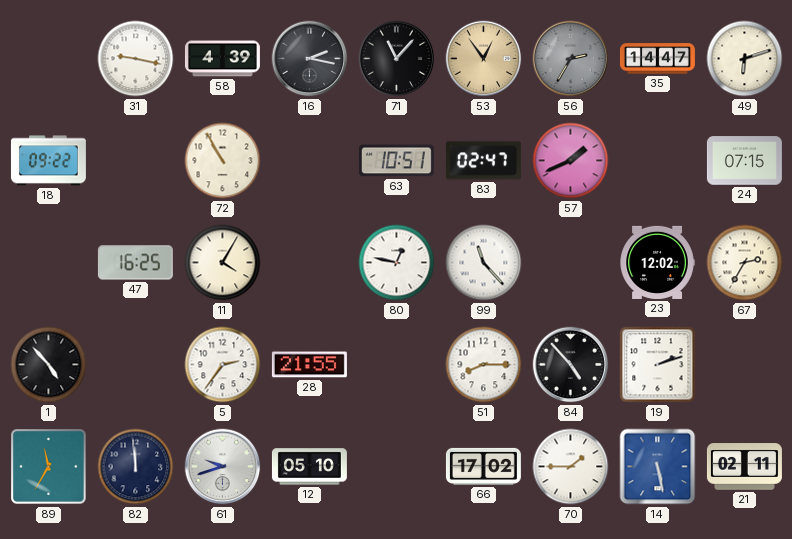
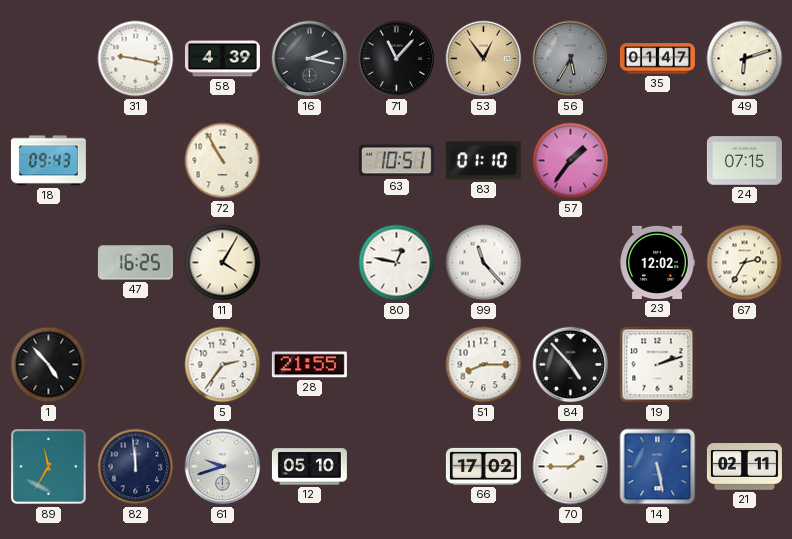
56: 2:35 -> 5:35 (571, 59)
35: 14:47 -> 01:47 (657, 59)
18: 09:22 -> 09:43 (48, 161)
83: 02:47 -> 01:10 (483, 161)
57: 1:41 -> 1:36 (571, 161)
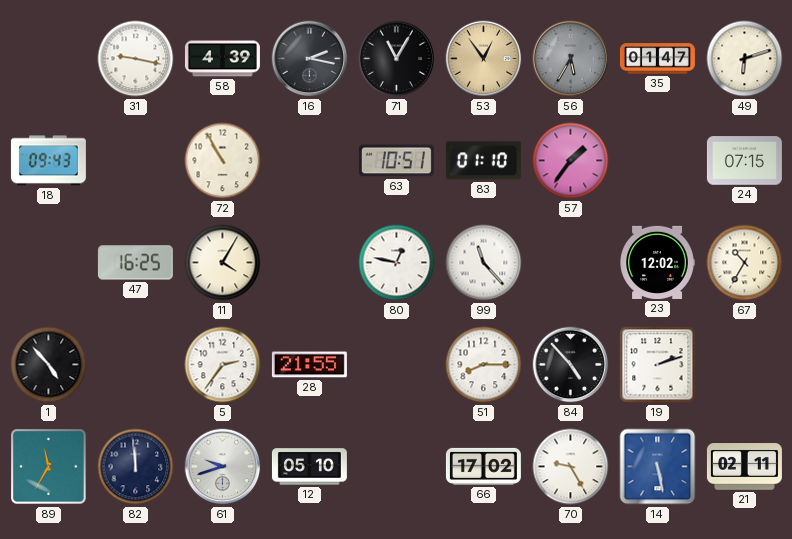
71: 11:07 -> 11:05 (397, 59)
67: 2:35 -> 10:35 (745, 263)
70: 1:45 -> 9:25 (571, 467)
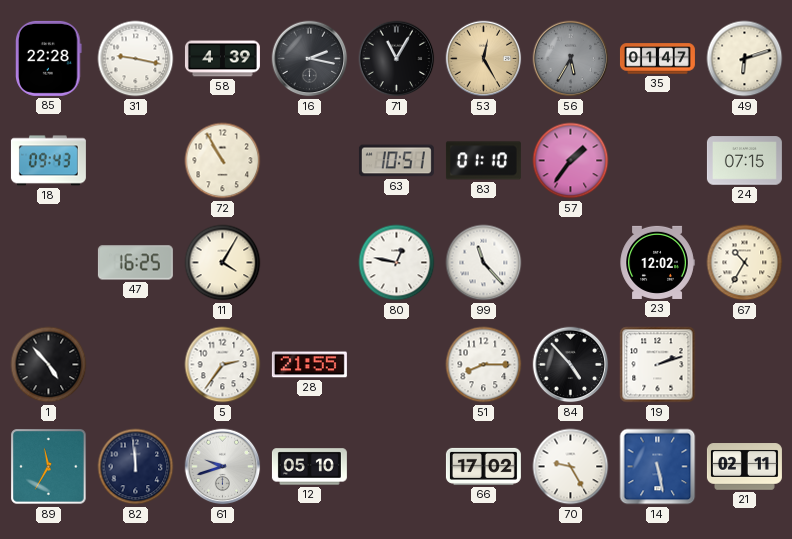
85: none -> 22:28 (49, 58)
53: 12:54 -> 12:25 (484, 59)
